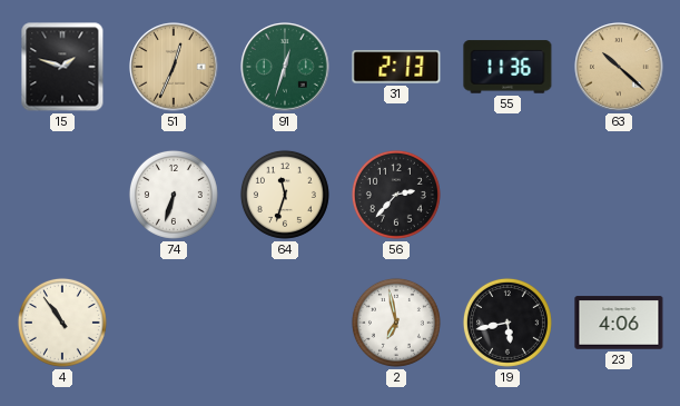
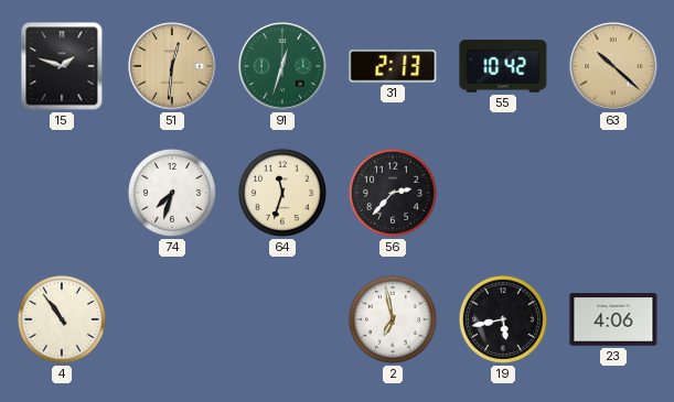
51: 12:34 -> 12:31 (172, 66)
55: 11:36 -> 10:42 (503, 66)
74: 6:33 -> 7:33 (172, 193)
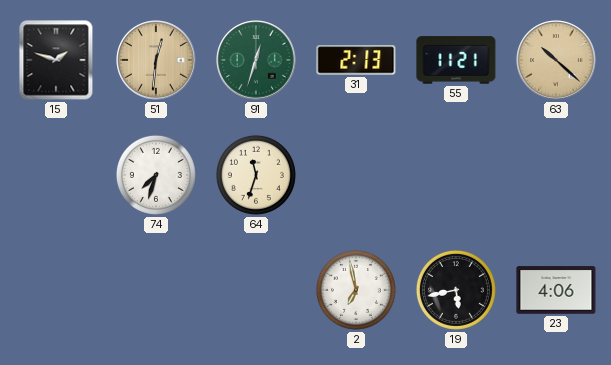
55: 10:42 -> 11:21 (456, 60)
56: 2:37 -> none (393, 193)
4: 10:54 -> none (62, 319)
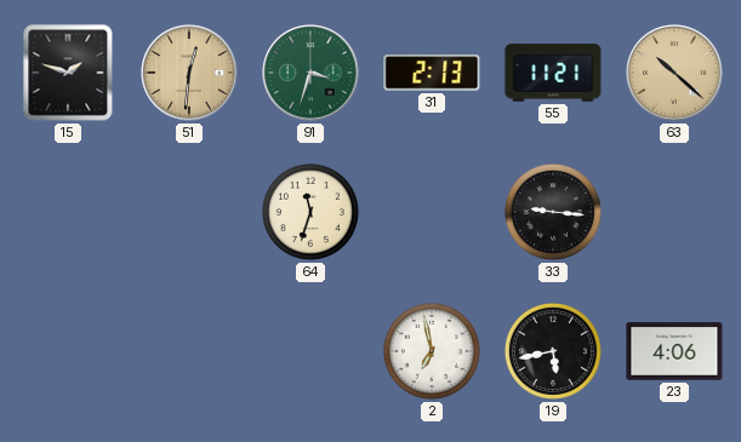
91: 12:33 -> 3:33 (310, 73)
74: 7:33 -> none (156, 175)
33: none -> 9:16 (553, 212)
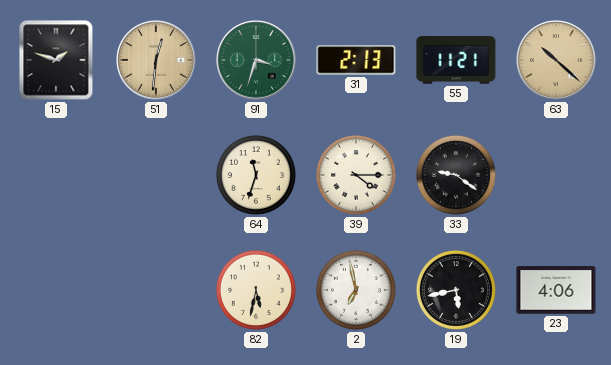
39: none -> 4:15 (356, 175)
33: 9:16 -> 9:21 (456, 175)
82: none -> 5:32 (256, 290)
